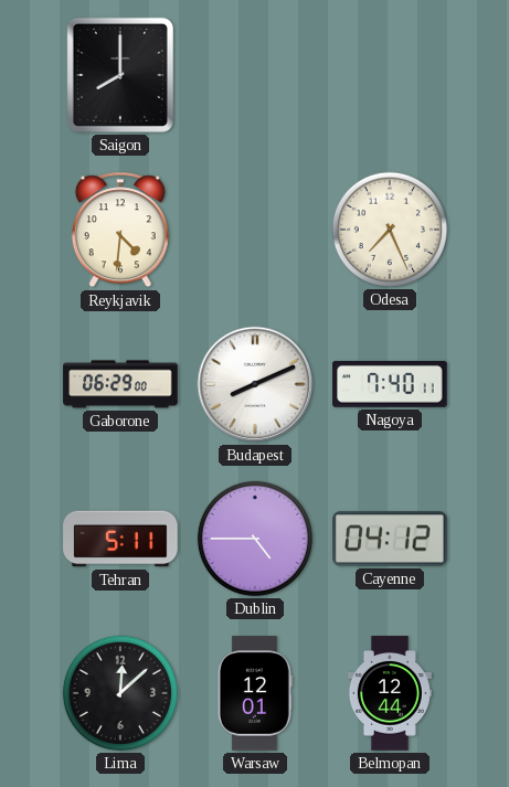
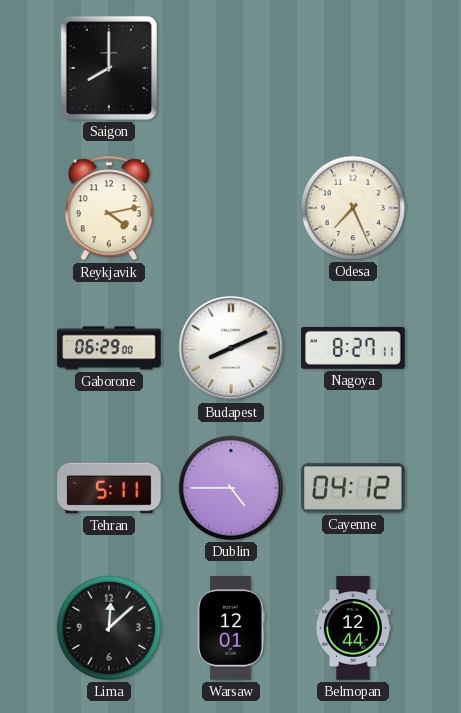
Reykjavik: 4:31 -> 4:13 (109, 208)
Nagoya: 7:40 -> 8:27 (353, 348)
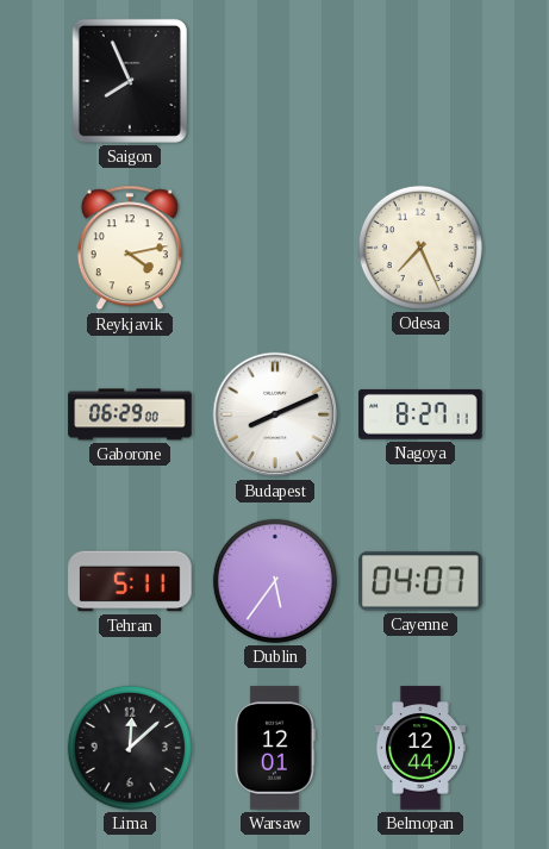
Saigon: 8:00 -> 7:56 (130, 81)
Dublin: 4:45 -> 5:36 (275, 581)
Cayenne: 04:12 -> 04:07 (420, 581)
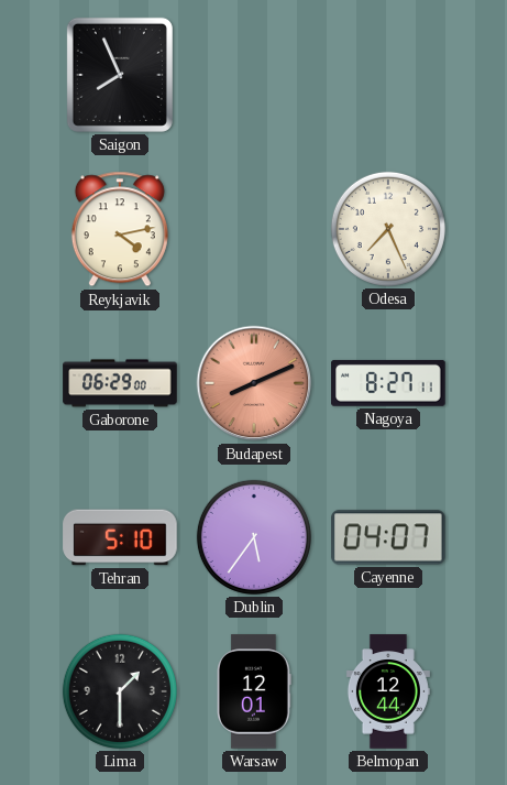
Budapest dial: white -> salmon (254, 383)
Tehran: 5:11 -> 5:10 (120, 537)
Lima: 12:08 -> 1:30 (120, 691)
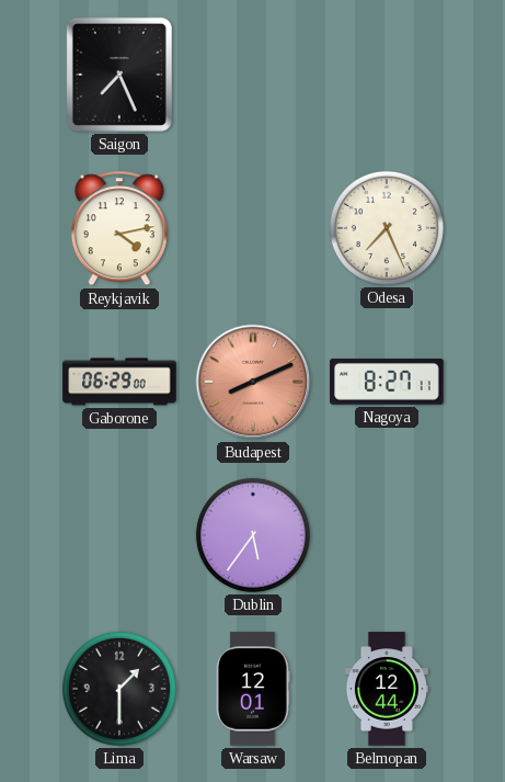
Saigon: 7:56 -> 7:26 (119, 75)
Tehran: 5:10 -> none (120, 537)
Cayenne: 04:07 -> none (388, 537)
